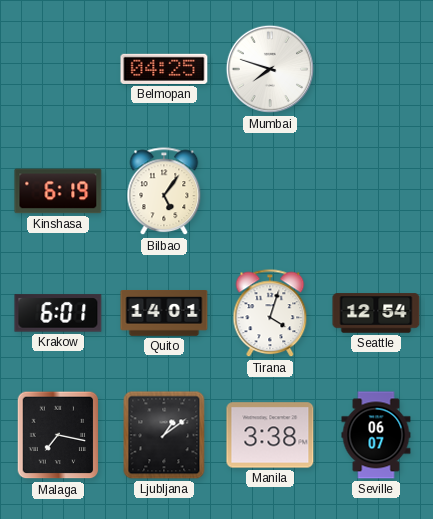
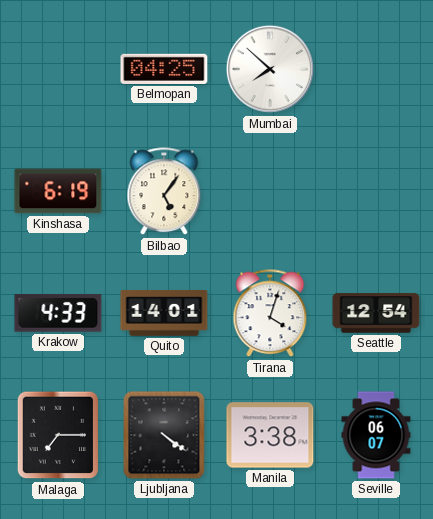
Mumbai: 7:48 -> 7:52 (270, 69)
Krakow: 6:01 -> 4:33 (58, 313)
Malaga: 7:17 -> 7:15 (58, 435)
Ljubljana: 1:09 -> 4:21 (164, 435)
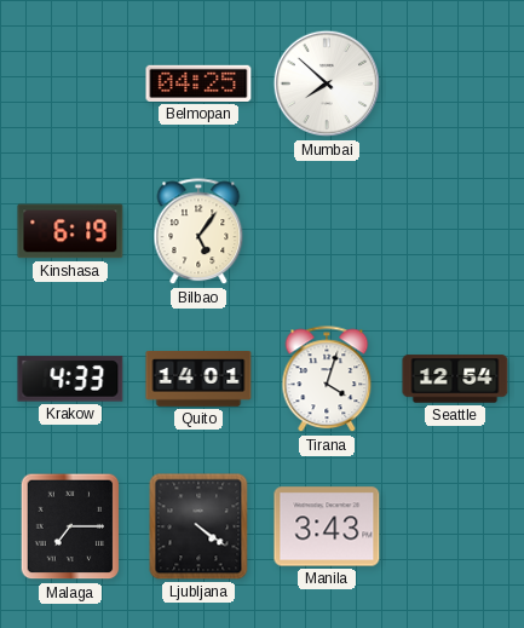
Manila: 3:38 -> 3:43 (327, 526)
Seville: 06:07 -> none (376, 435)
